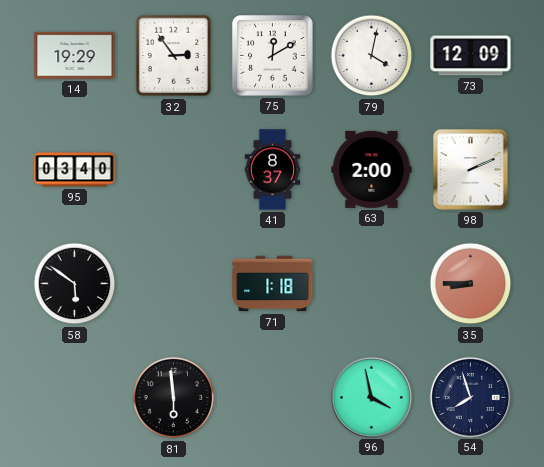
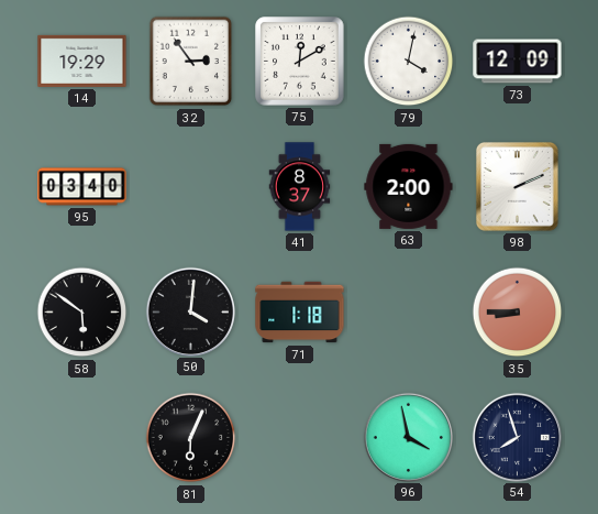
50: none -> 4:01 (190, 311)
81: 5:59 -> 6:04 (191, 438)
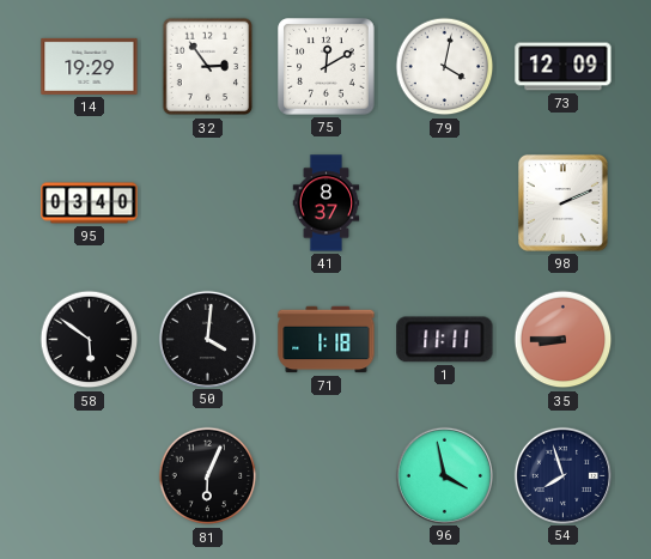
63: 2:00 -> none (409, 186)
1: none -> 11:11 (445, 340)
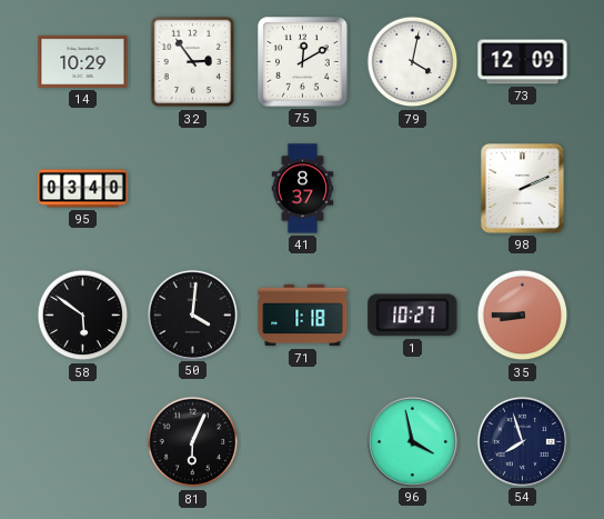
14: 19:29 -> 10:29 (83, 61)
1: 11:11 -> 10:27 (413, 316)
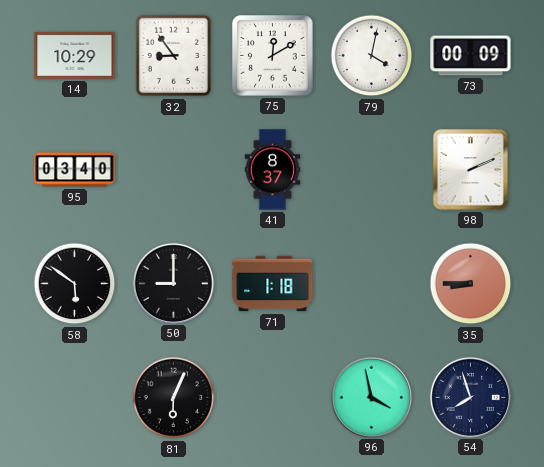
32: 2:54 -> 8:54 (174, 56)
73: 12:09 -> 00:09 (471, 56)
50: 4:01 -> 9:00 (173, 283)
1: 10:27 -> none (413, 316)
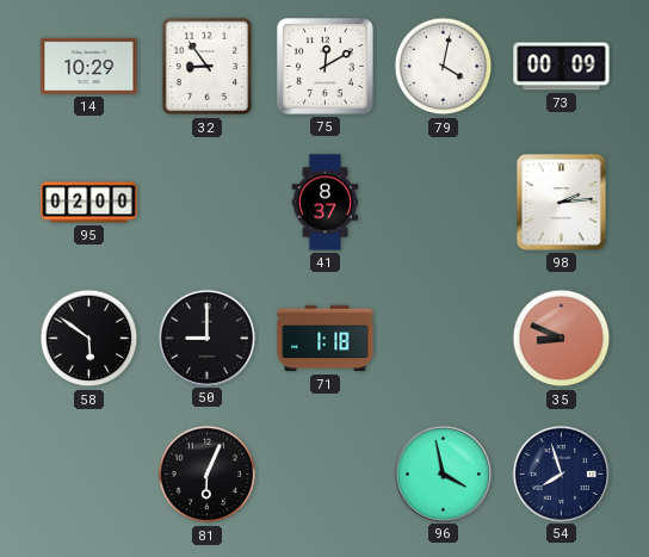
95: 03:40 -> 02:00 (89, 203)
98: 2:11 -> 2:14 (561, 202)
35: 8:45 -> 8:49 (562, 339)
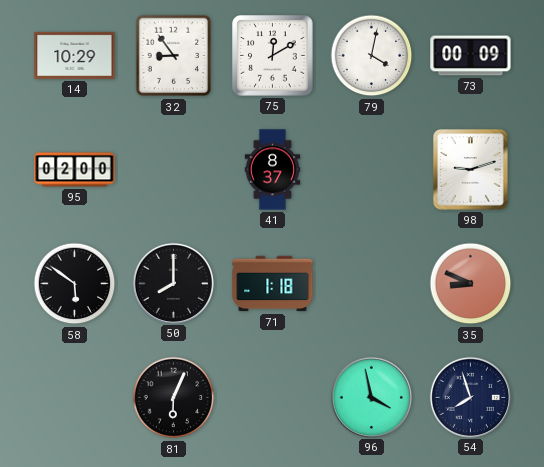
98: 2:14 -> 9:12 (470, 169)
50: 9:00 -> 8:00 (173, 283)
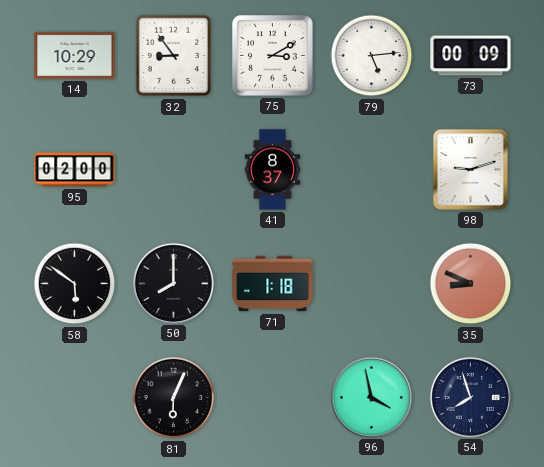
75: 12:10 -> 3:10 (273, 56)
79: 4:02 -> 5:14 (372, 56)
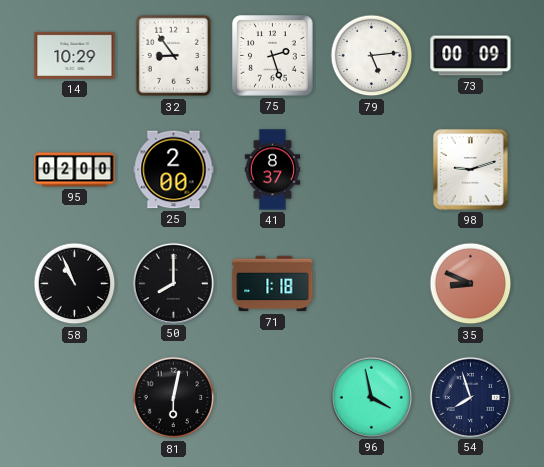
75: 3:10 -> 2:27 (273, 56)
25: none -> 2:00 (174, 170)
58: 5:51 -> 10:56 (75, 284)
81: 6:04 -> 6:02 (174, 398)
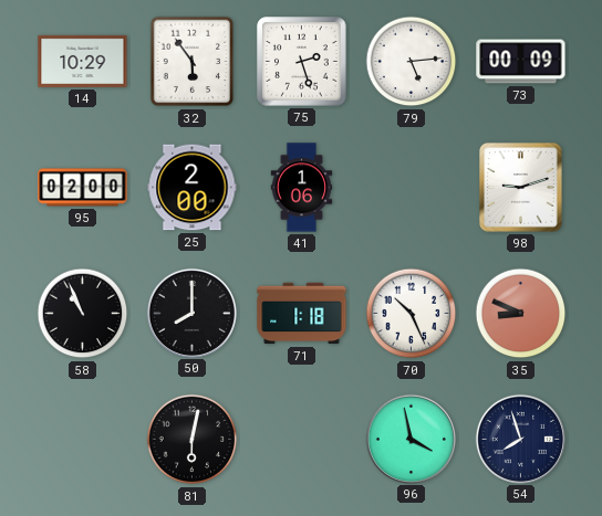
32: 8:54 -> 5:54 (193, 62)
41: 8:37 -> 1:06 (302, 188)
70: none -> 10:26 (412, 314)
